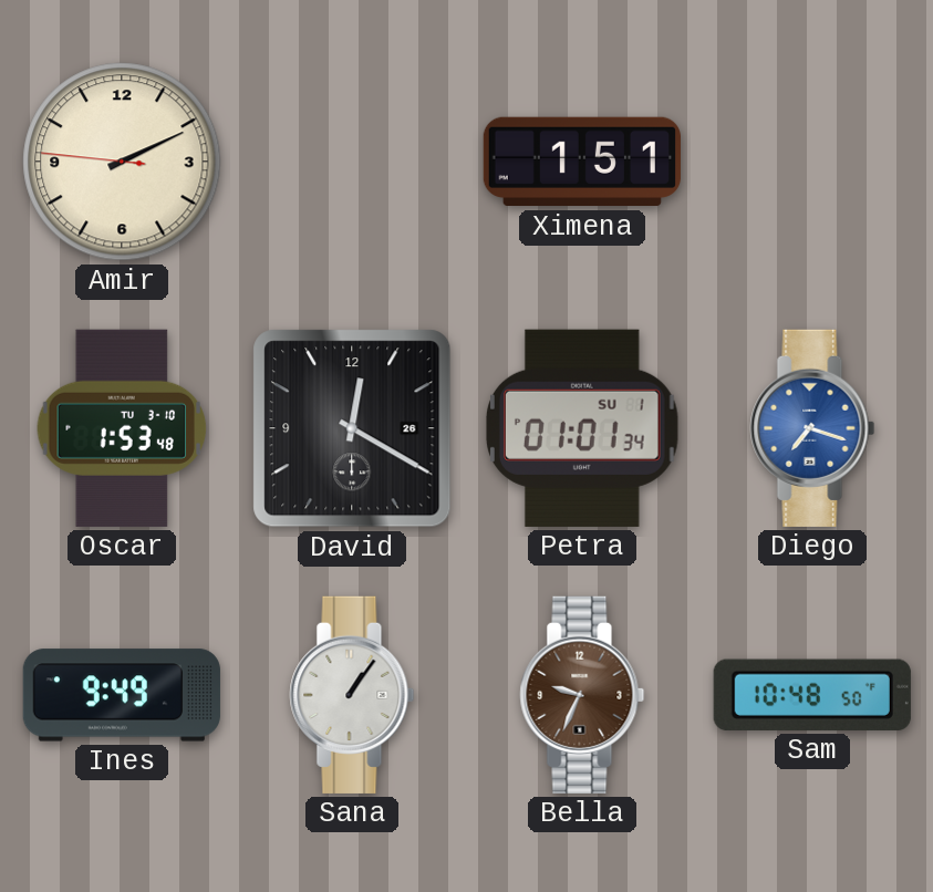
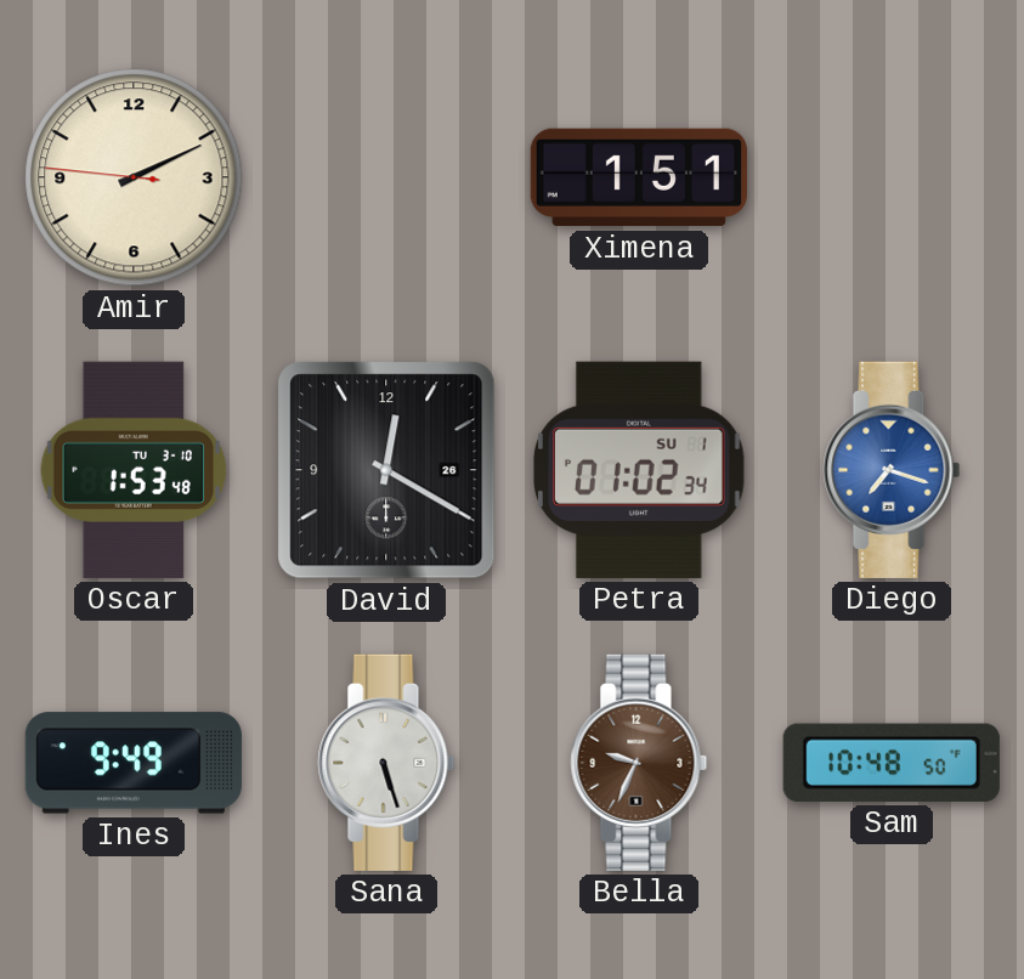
Petra: 01:01 -> 01:02 (640, 470)
Sana: 1:06 -> 5:27 (386, 763)
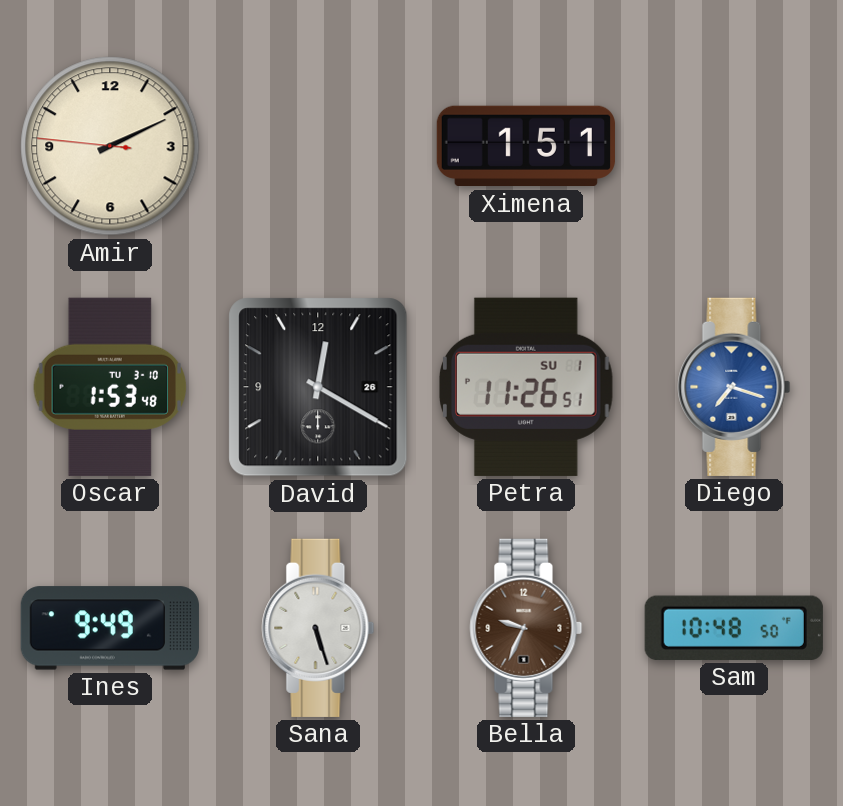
Petra: 01:02 -> 11:26 (527, 387)
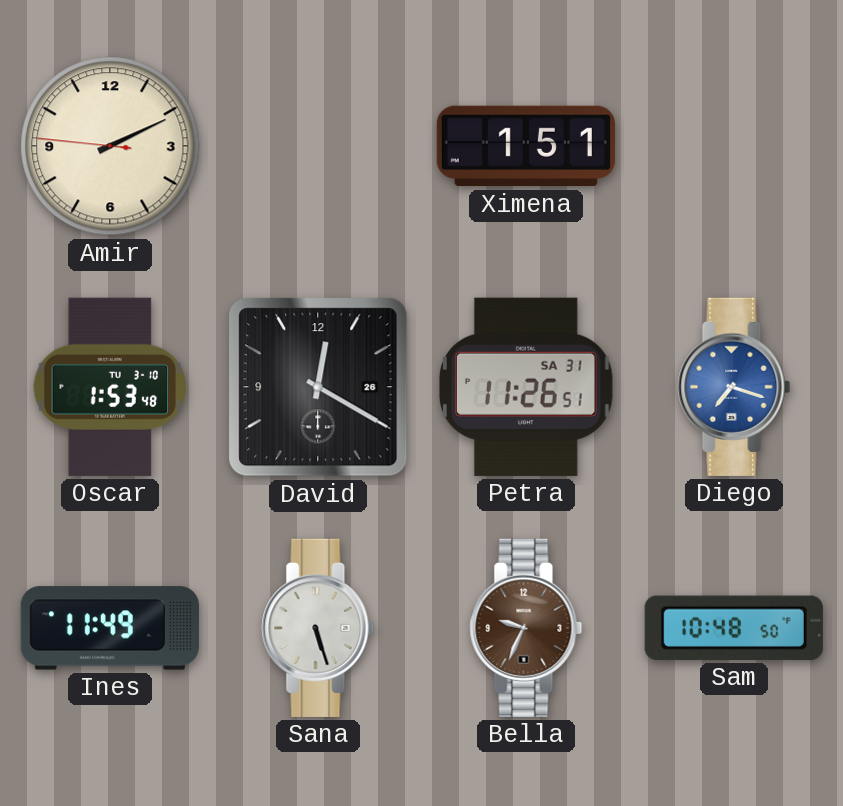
Petra date: SU 1 -> SA 31 (527, 387)
Ines: 9:49 -> 11:49 (110, 628)
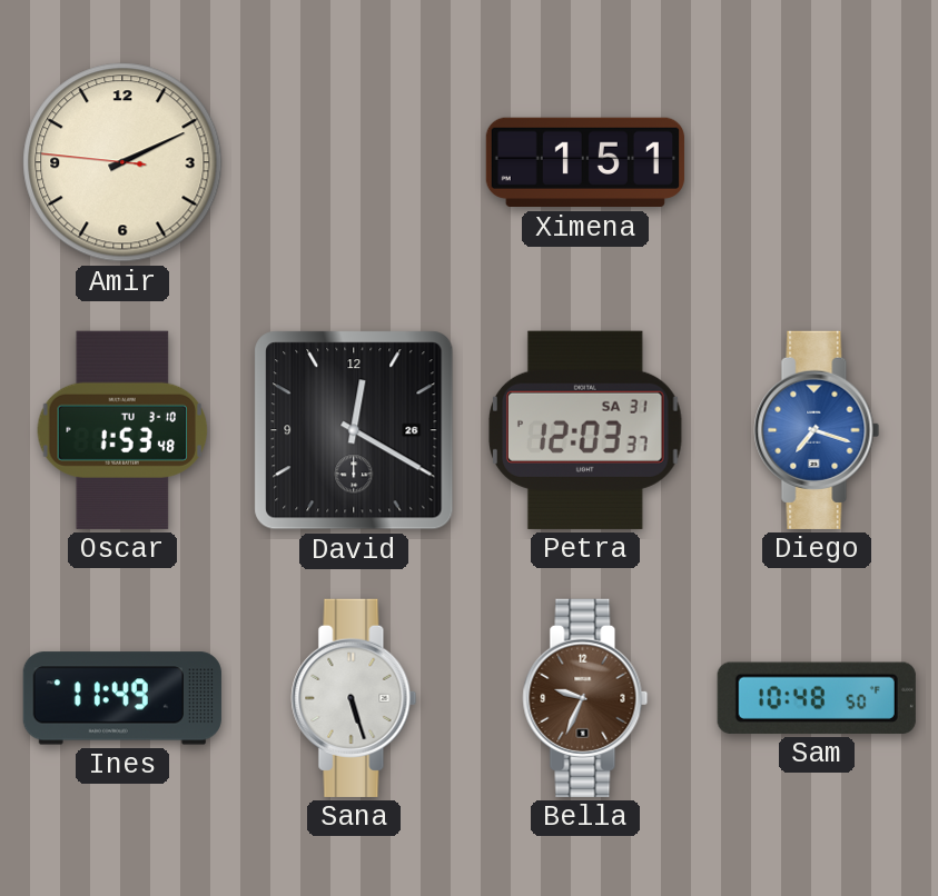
Petra: 11:26 -> 12:03 (586, 430)
